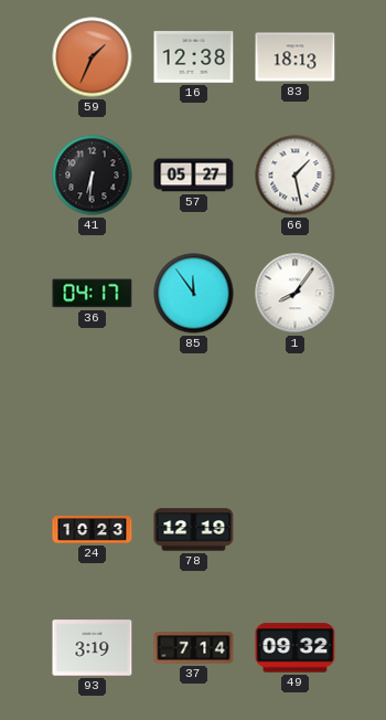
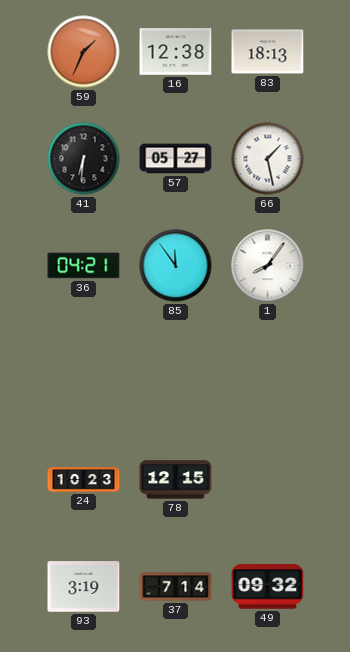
36: 04:17 -> 04:21 (84, 266)
78: 12:19 -> 12:15 (176, 480)
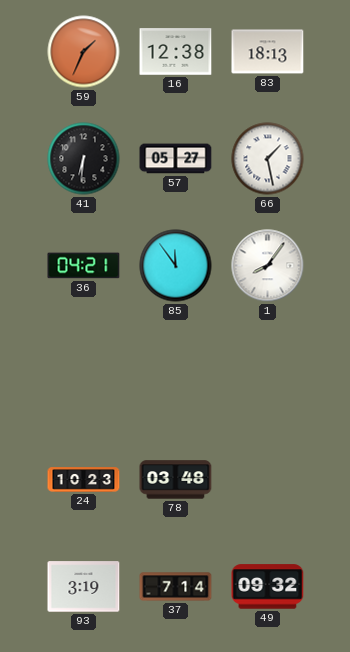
78: 12:15 -> 03:48 (176, 480)
